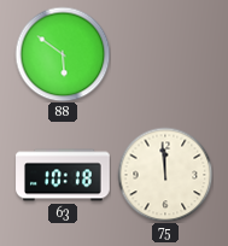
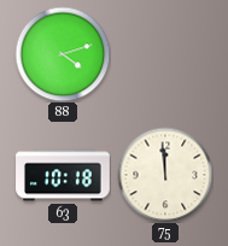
88: 5:51 -> 4:12 (63, 54)
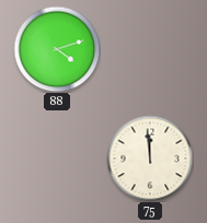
63: 10:18 -> none (63, 175)
